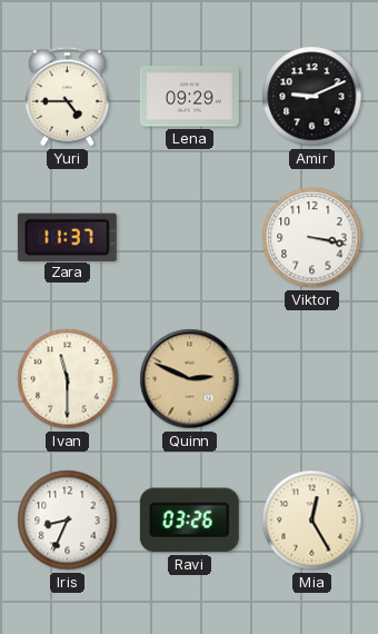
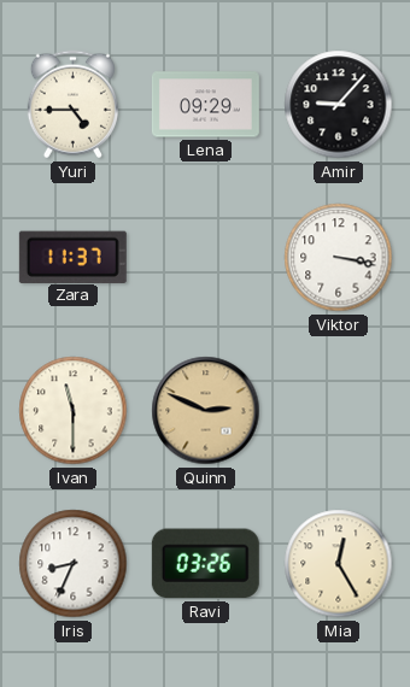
Amir: 9:11 -> 9:07 (339, 105)
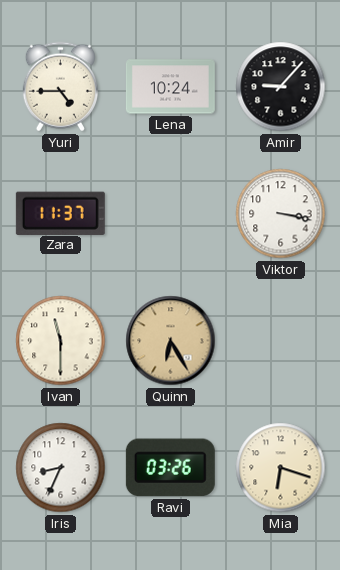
Lena: 09:29 -> 10:24 (170, 87)
Quinn: 2:49 -> 6:25 (171, 341)
Mia: 12:25 -> 6:18 (281, 468)
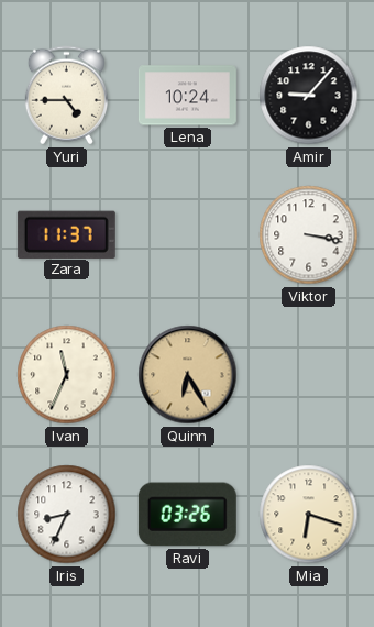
Ivan: 11:30 -> 11:34 (67, 375)
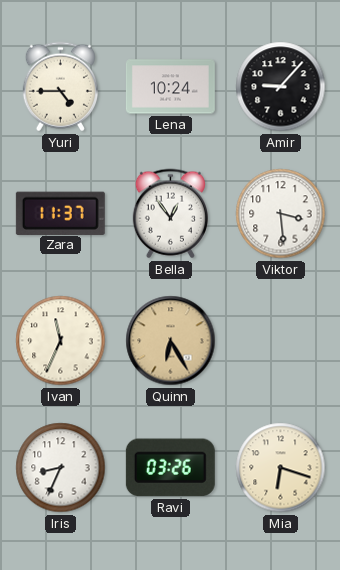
Bella: none -> 12:54 (170, 214)
Viktor: 3:17 -> 3:29 (281, 214)
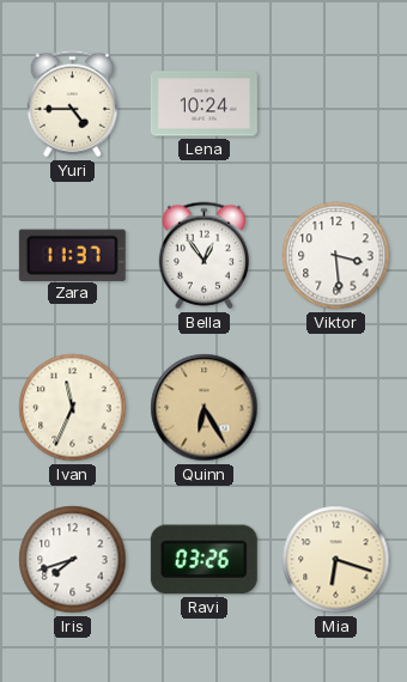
Amir: 9:07 -> none (281, 87)
Iris: 8:34 -> 7:42 (73, 560)
